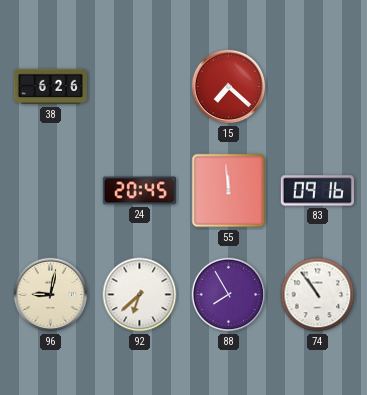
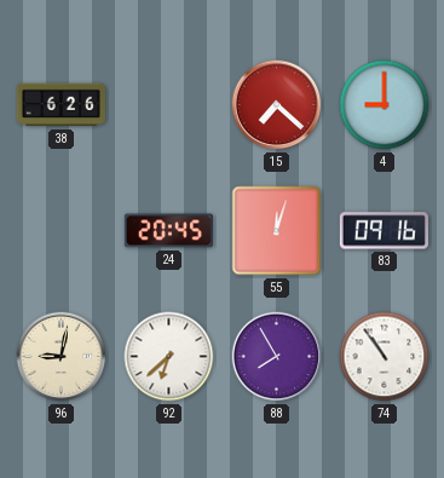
4: none -> 9:00 (385, 105)
55: 11:59 -> 12:03 (277, 231)
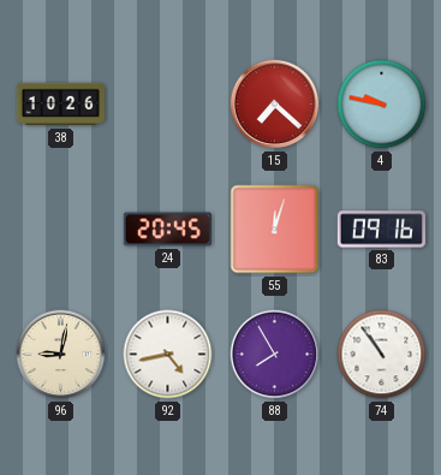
38: 6:26 -> 10:26 (60, 105)
4: 9:00 -> 9:47 (382, 105)
92: 6:38 -> 4:43 (168, 355)
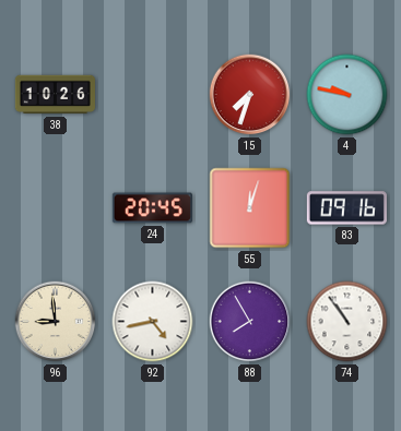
15: 7:22 -> 7:33 (250, 95)
96: 9:02 -> 8:59 (56, 322)
